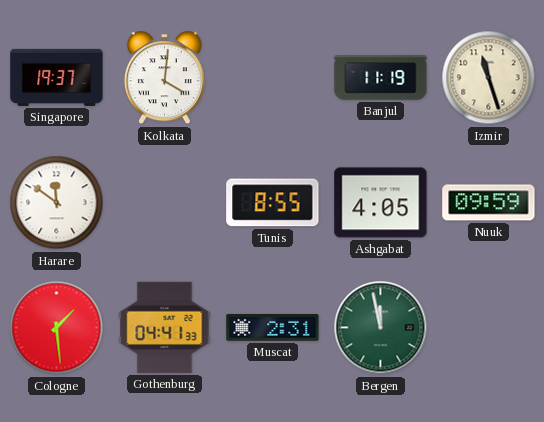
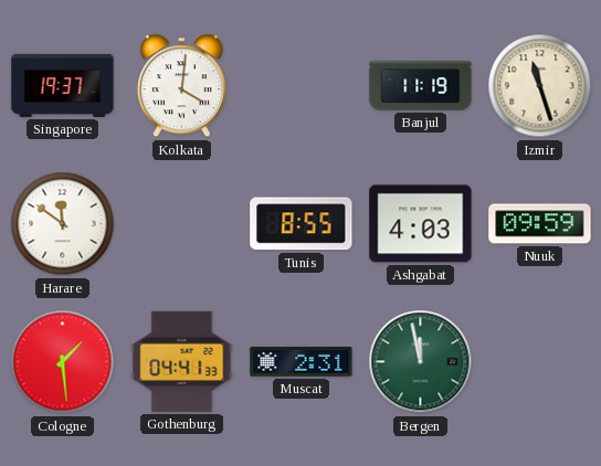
Ashgabat: 4:05 -> 4:03 (421, 224)
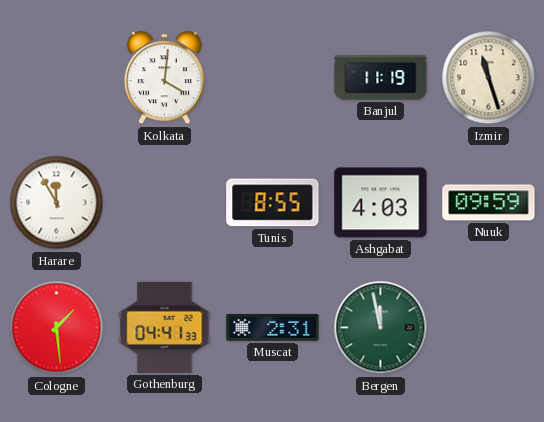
Singapore: 19:37 -> none (63, 85)
Harare: 11:51 -> 11:55 (57, 203)
